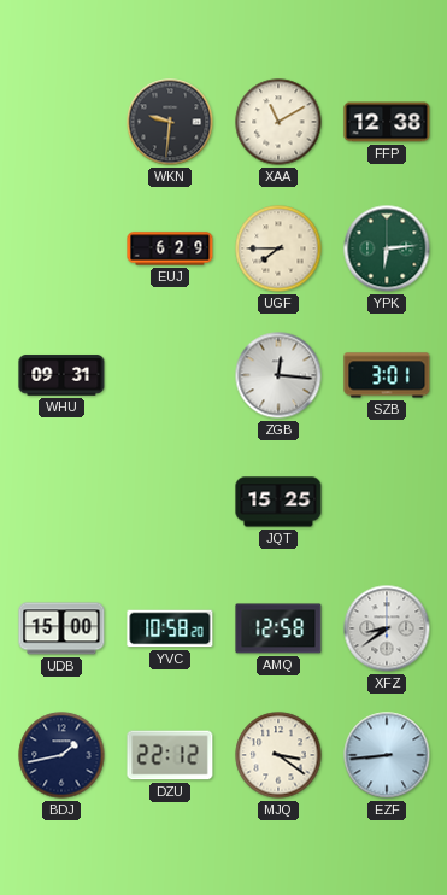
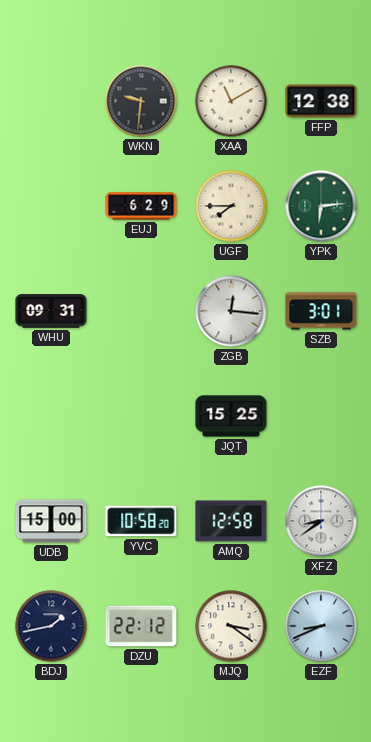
EZF: 8:44 -> 8:41 (321, 626)
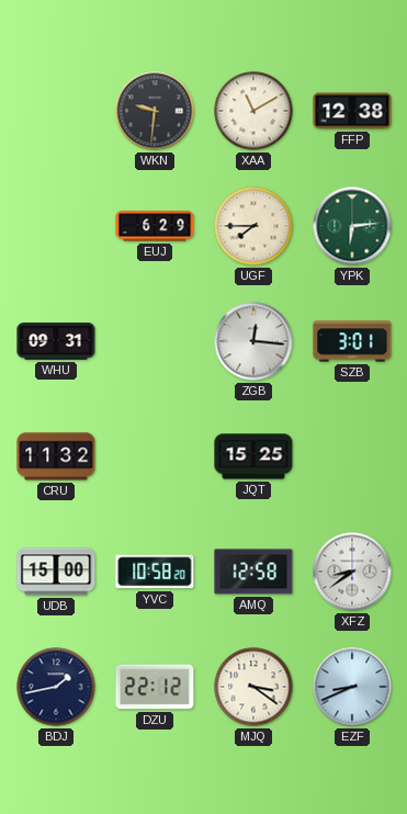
CRU: none -> 11:32 (56, 456)
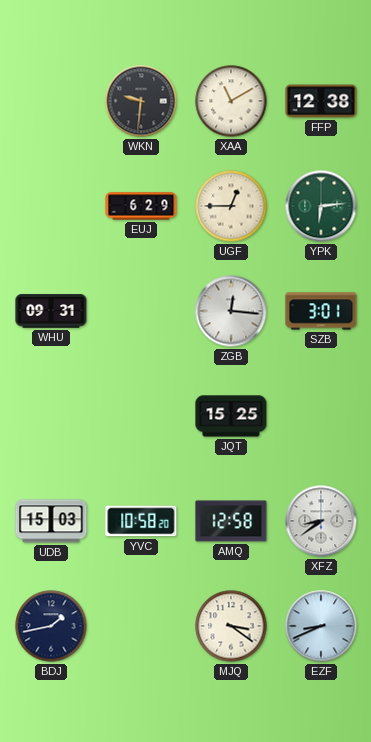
UGF: 7:45 -> 12:45 (231, 206)
CRU: 11:32 -> none (56, 456)
UDB: 15:00 -> 15:03 (51, 521)
DZU: 22:12 -> none (155, 687)
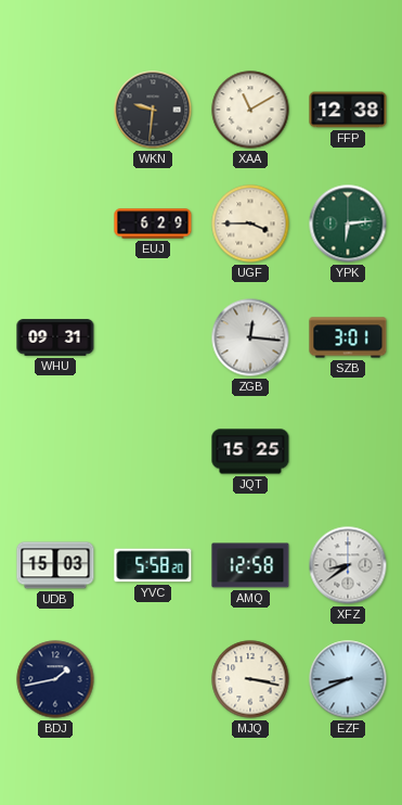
UGF: 12:45 -> 3:45 (250, 223)
YVC: 10:58 -> 5:58 (153, 565)
MJQ: 3:21 -> 3:17 (250, 679)
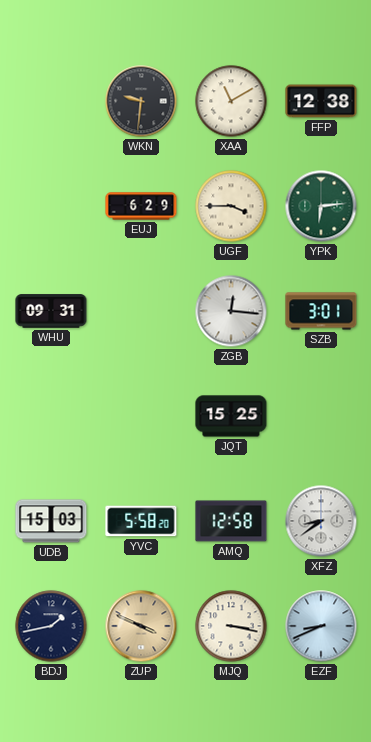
ZUP: none -> 3:49 (141, 626)
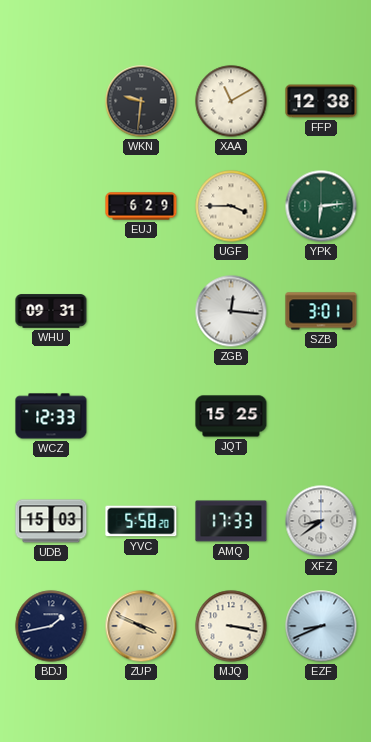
WCZ: none -> 12:33 (51, 416)
AMQ: 12:58 -> 17:33 (231, 521)
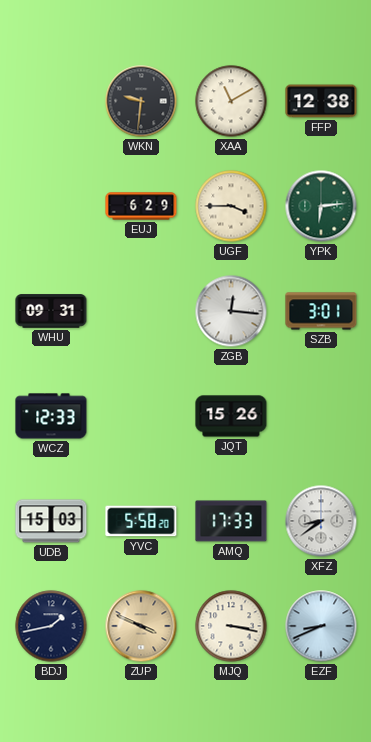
JQT: 15:25 -> 15:26 (231, 416)
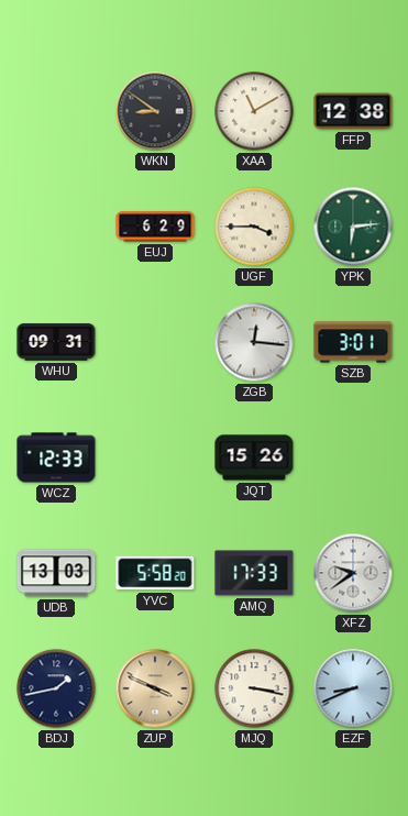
WKN: 9:31 -> 8:51 (155, 111)
UDB: 15:03 -> 13:03 (56, 573)
XFZ: 8:39 -> 9:39 (353, 573)
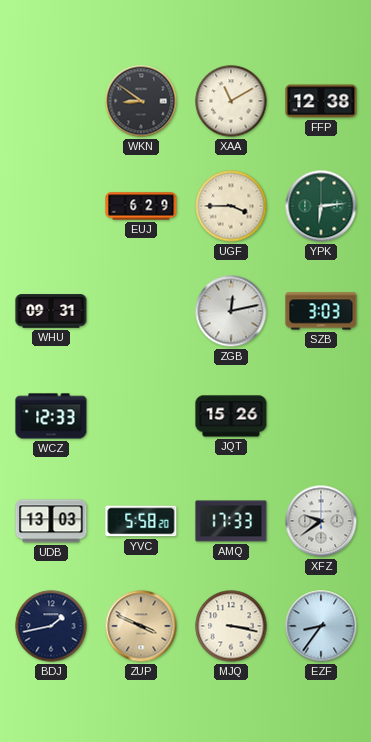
ZGB: 12:16 -> 12:13 (231, 311)
SZB: 3:01 -> 3:03 (321, 311)
EZF: 8:41 -> 8:36 (321, 626)
